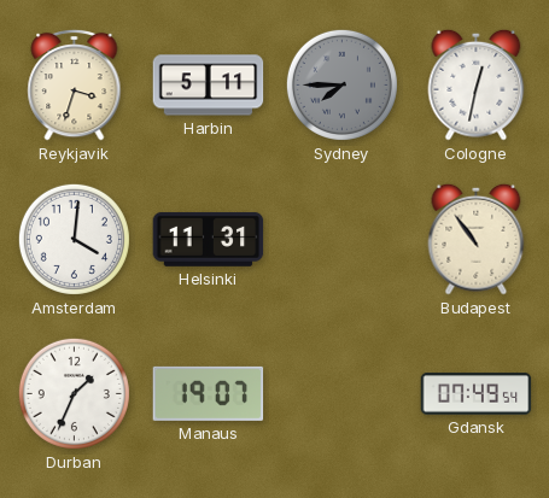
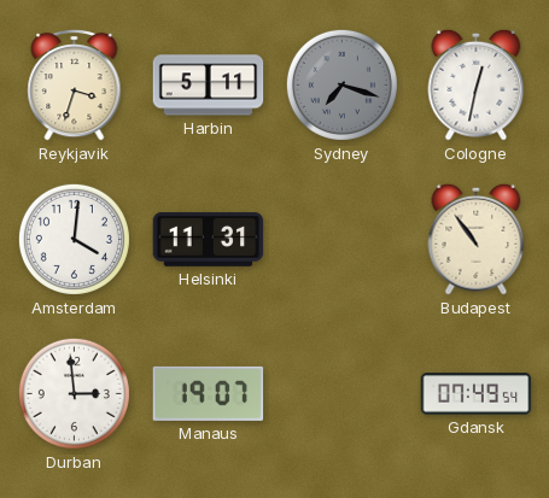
Sydney: 7:45 -> 7:18 (341, 84)
Durban: 1:34 -> 2:59 (74, 393)
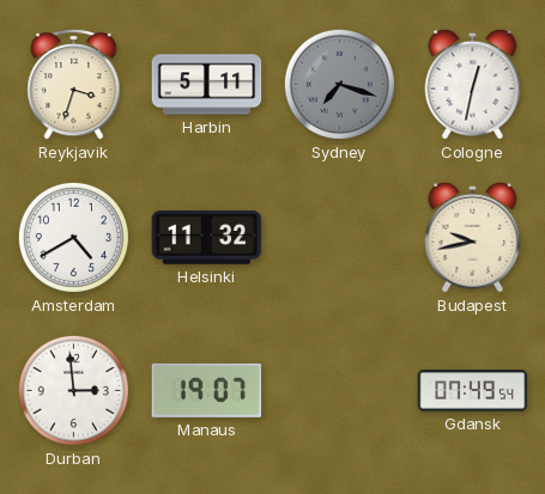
Amsterdam: 4:01 -> 4:40 (73, 237)
Helsinki: 11:31 -> 11:32 (207, 238)
Budapest: 10:54 -> 9:43 (473, 237)
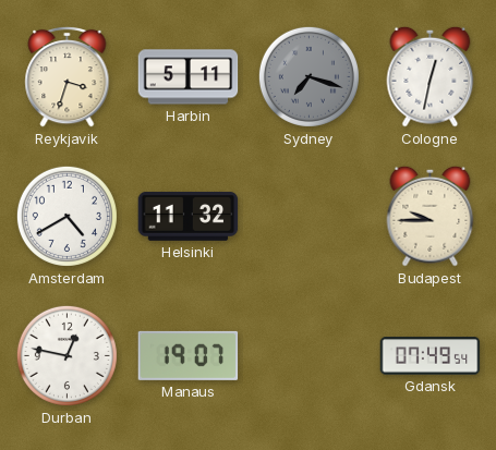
Budapest: 9:43 -> 9:45 (431, 216)
Durban: 2:59 -> 12:47 (66, 355)
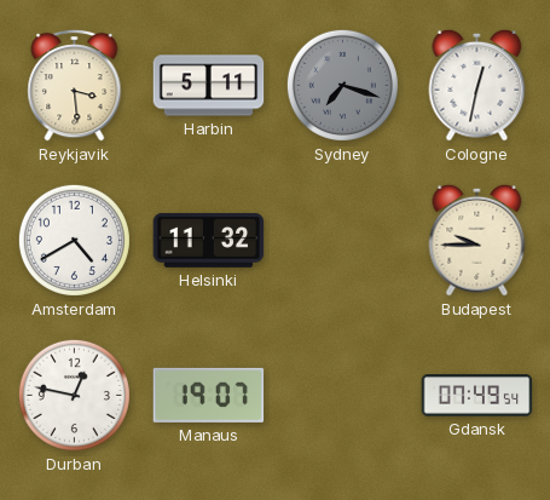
Reykjavik: 3:33 -> 3:29 (75, 85)
